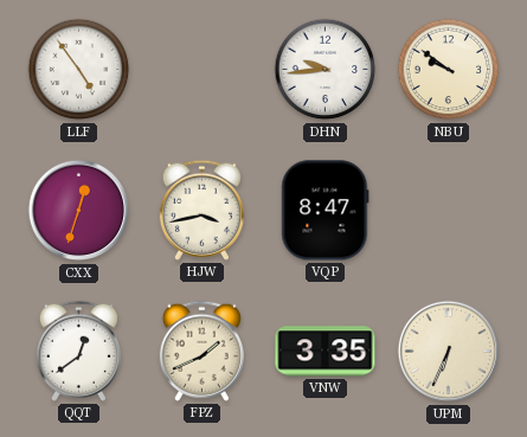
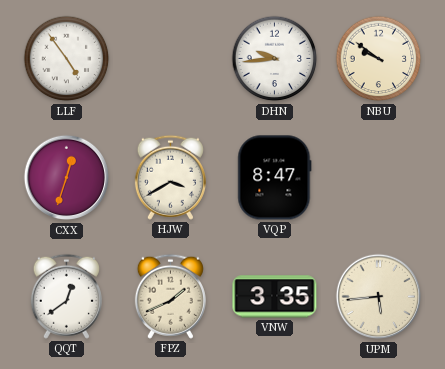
HJW: 3:43 -> 3:40 (170, 177)
UPM: 6:34 -> 5:44 (379, 297)
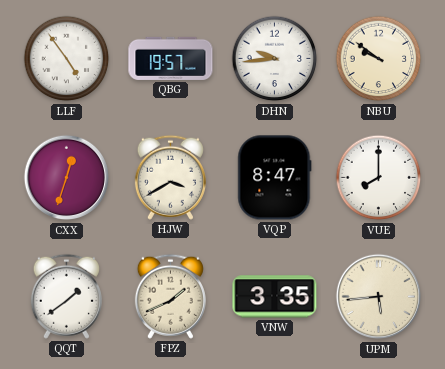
QBG: none -> 19:57 (171, 58)
VUE: none -> 8:00 (379, 178)
QQT: 12:39 -> 1:39 (66, 296)
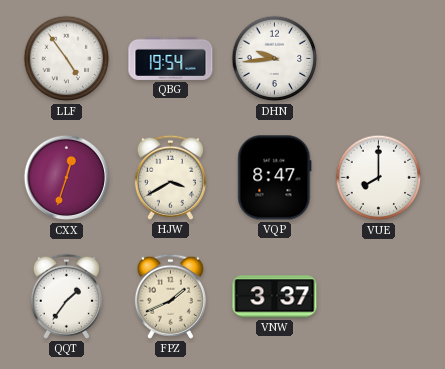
QBG: 19:57 -> 19:54 (171, 58)
NBU: 9:51 -> none (379, 59)
QQT: 1:39 -> 1:36 (66, 296)
VNW: 3:35 -> 3:37 (275, 297)
UPM: 5:44 -> none (379, 297)
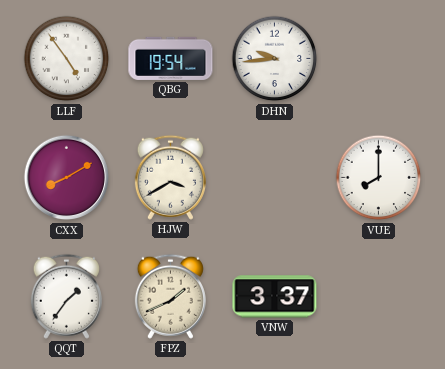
CXX: 12:33 -> 8:10 (67, 178)
VQP: 8:47 -> none (275, 178)
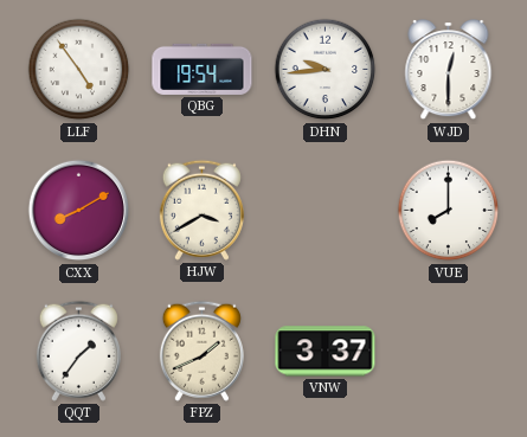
WJD: none -> 12:30 (449, 71)
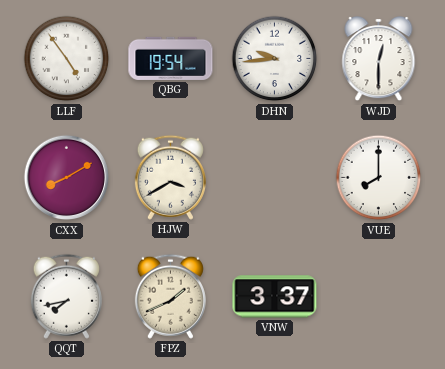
QQT: 1:36 -> 7:43 (66, 296)
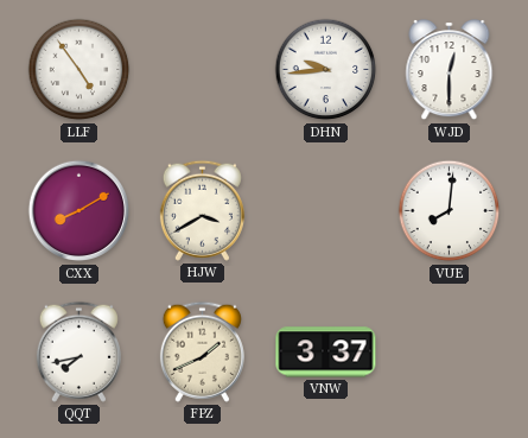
QBG: 19:54 -> none (171, 58)
VUE: 8:00 -> 8:01 (450, 211)
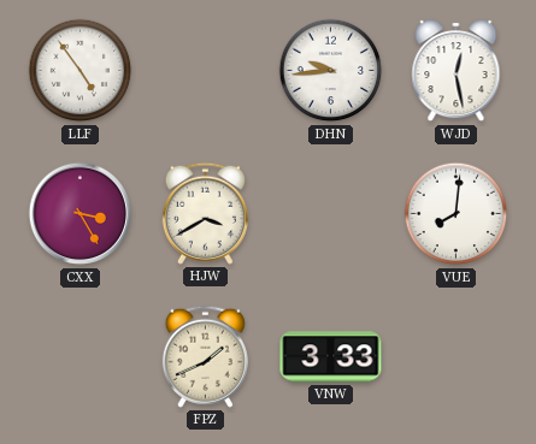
WJD: 12:30 -> 12:28 (457, 72)
CXX: 8:10 -> 3:25 (81, 214)
QQT: 7:43 -> none (78, 351)
VNW: 3:37 -> 3:33 (331, 357)
